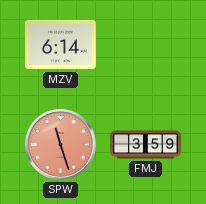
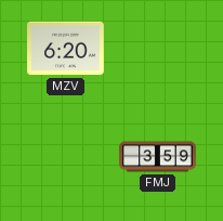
MZV: 6:14 -> 6:20 (66, 49)
SPW: 11:27 -> none (61, 145)
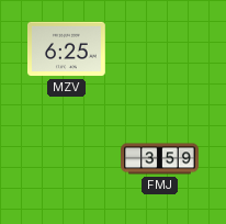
MZV: 6:20 -> 6:25 (67, 49)
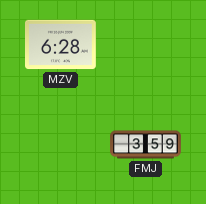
MZV: 6:25 -> 6:28 (61, 45)
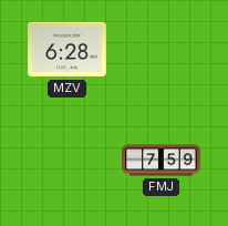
FMJ: 3:59 -> 7:59 (162, 161)
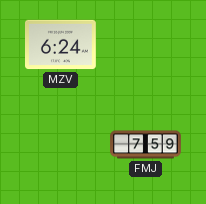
MZV: 6:28 -> 6:24 (61, 45)
